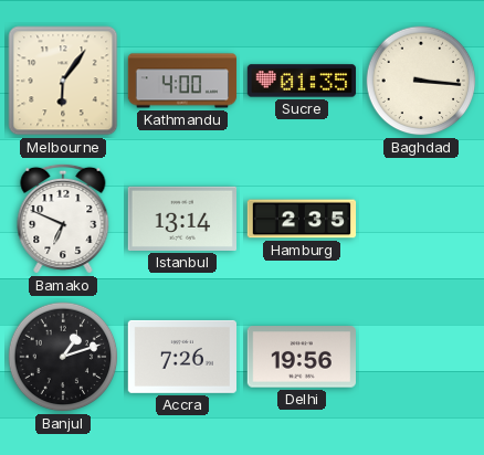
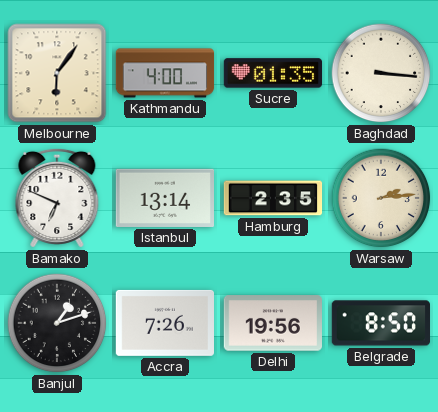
Warsaw: none -> 2:14 (381, 198)
Belgrade: none -> 8:50 (380, 323)
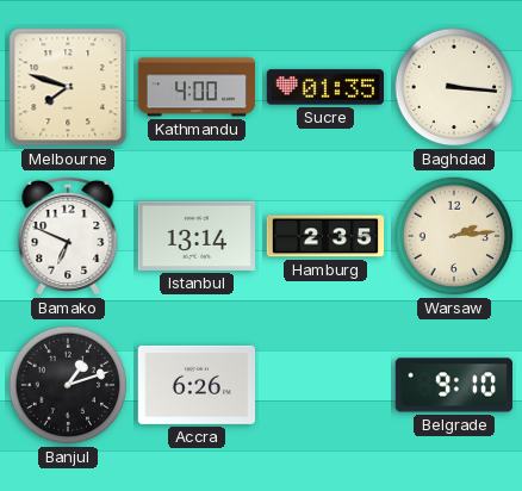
Melbourne: 6:06 -> 7:48 (68, 87)
Accra: 7:26 -> 6:26 (195, 385)
Delhi: 19:56 -> none (272, 323)
Belgrade: 8:50 -> 9:10 (453, 385)
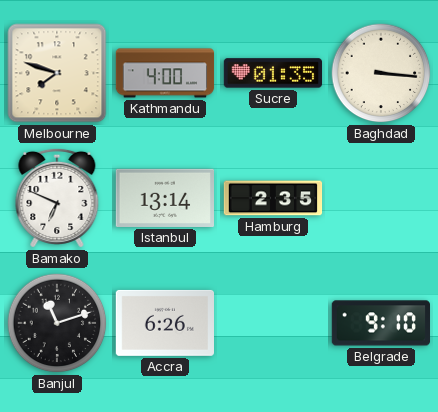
Warsaw: 2:14 -> none (454, 236)
Banjul: 1:12 -> 11:12 (57, 323)
